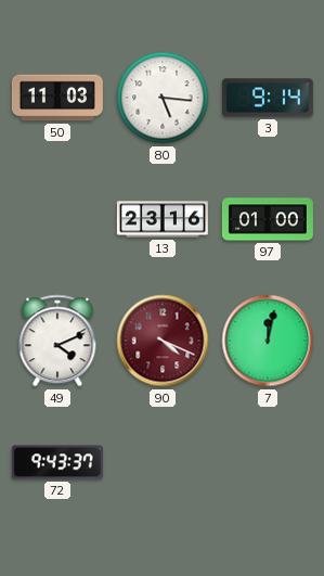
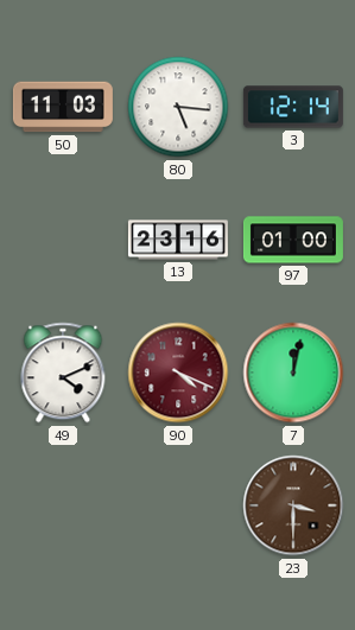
3: 9:14 -> 12:14 (293, 107)
72: 9:43 -> none (57, 462)
23: none -> 3:30 (293, 505)
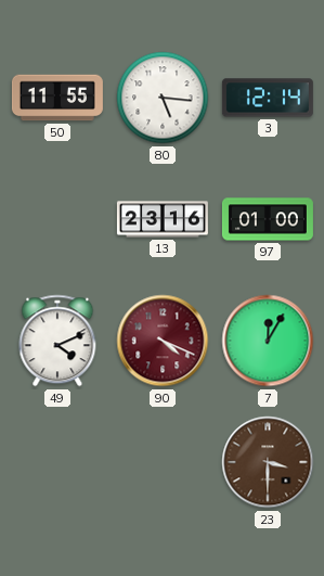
50: 11:03 -> 11:55 (57, 98)
7: 12:02 -> 12:05 (268, 341)
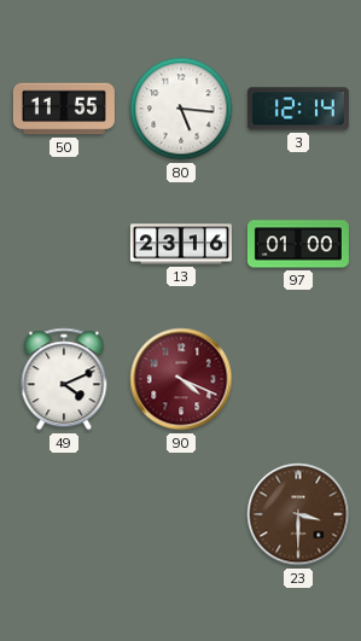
7: 12:05 -> none (268, 341)
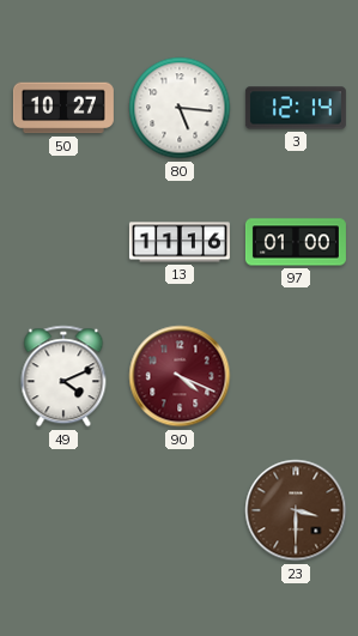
50: 11:55 -> 10:27 (63, 108)
13: 23:16 -> 11:16 (180, 242)
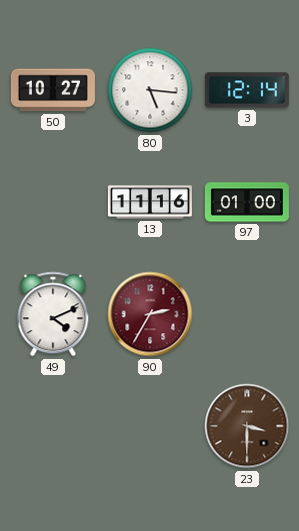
90: 4:19 -> 2:35 (150, 314)
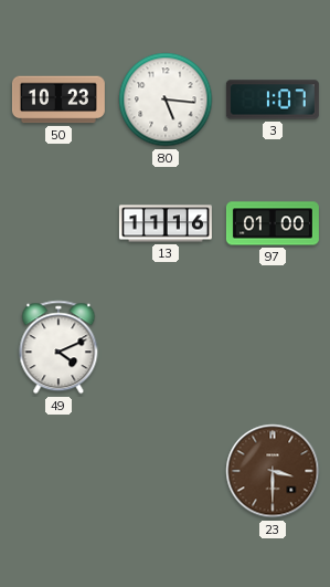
50: 10:27 -> 10:23 (58, 99)
3: 12:14 -> 1:07 (273, 99)
90: 2:35 -> none (150, 314)
